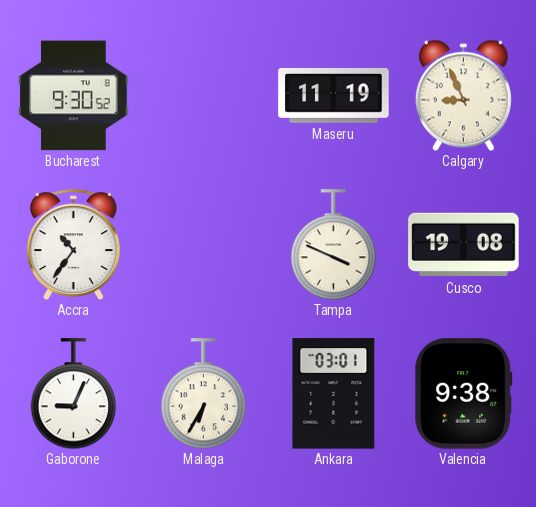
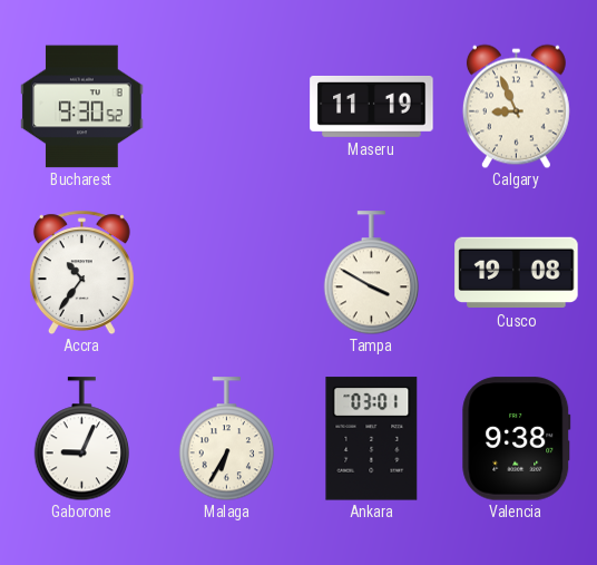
Tampa: 3:49 -> 3:50 (372, 273)
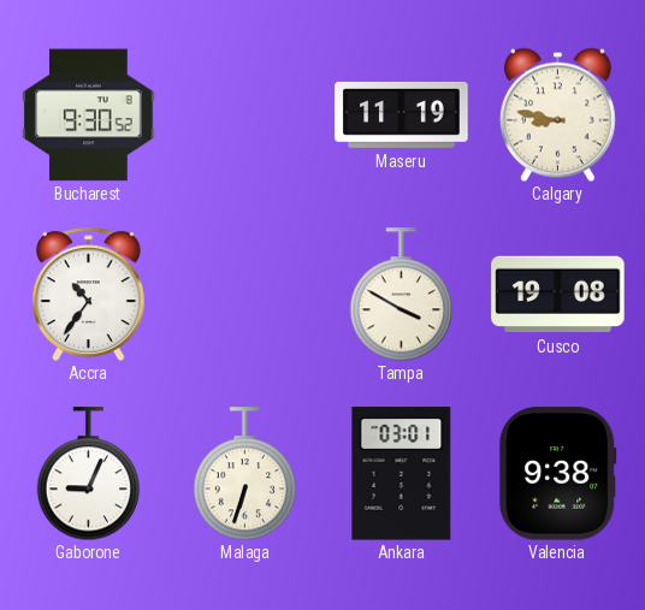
Calgary: 8:56 -> 8:47 (557, 114)
Malaga: 6:35 -> 6:33 (245, 474)
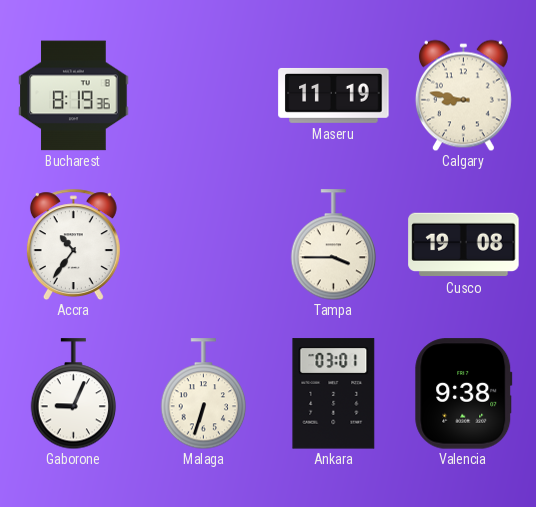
Bucharest: 9:30 -> 8:19 (74, 96)
Tampa: 3:50 -> 3:45 (334, 245)
